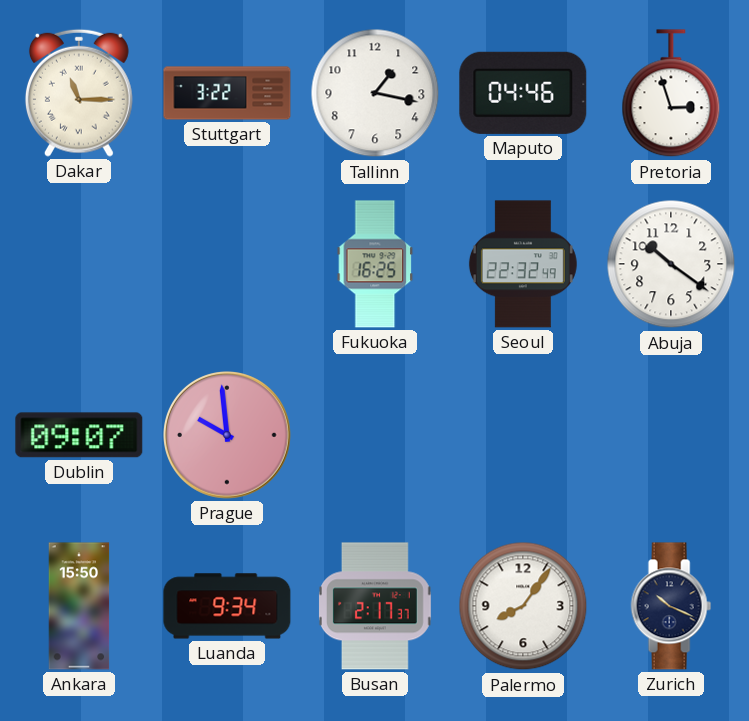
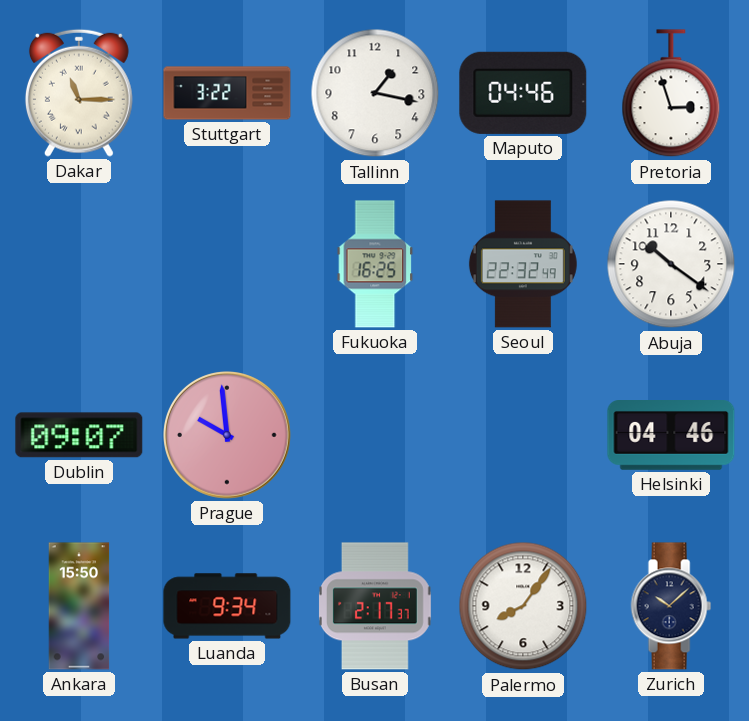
Helsinki: none -> 04:46 (671, 436)
Zurich: 10:19 -> 10:08 (671, 606)
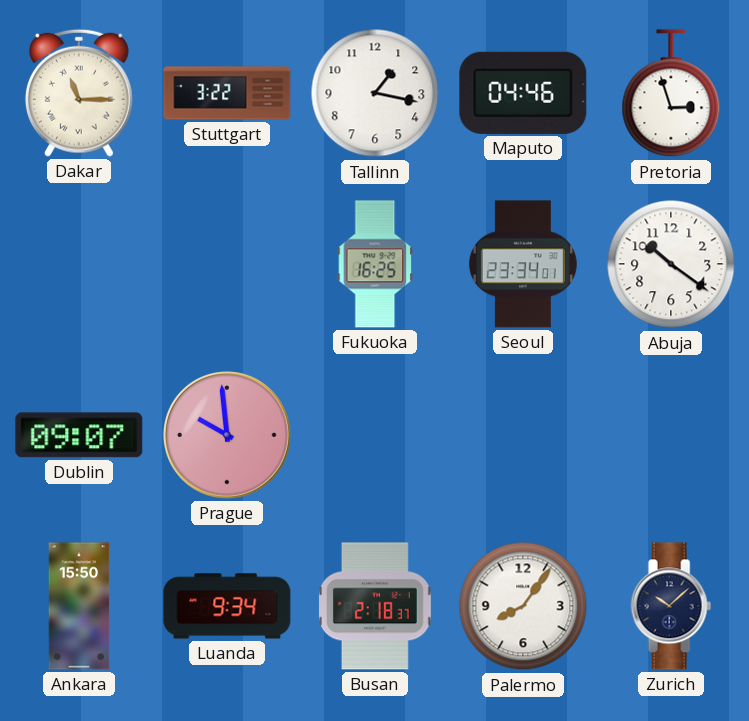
Seoul: 22:32 -> 23:34 (523, 264)
Helsinki: 04:46 -> none (671, 436)
Busan: 2:17 -> 2:18 (375, 606)
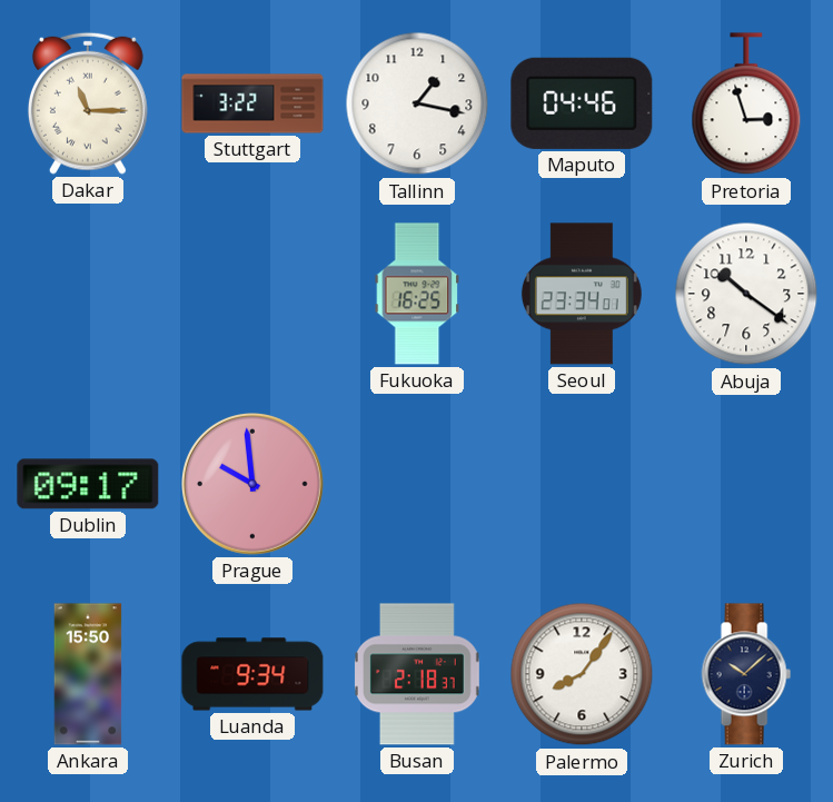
Dublin: 09:07 -> 09:17 (88, 484)
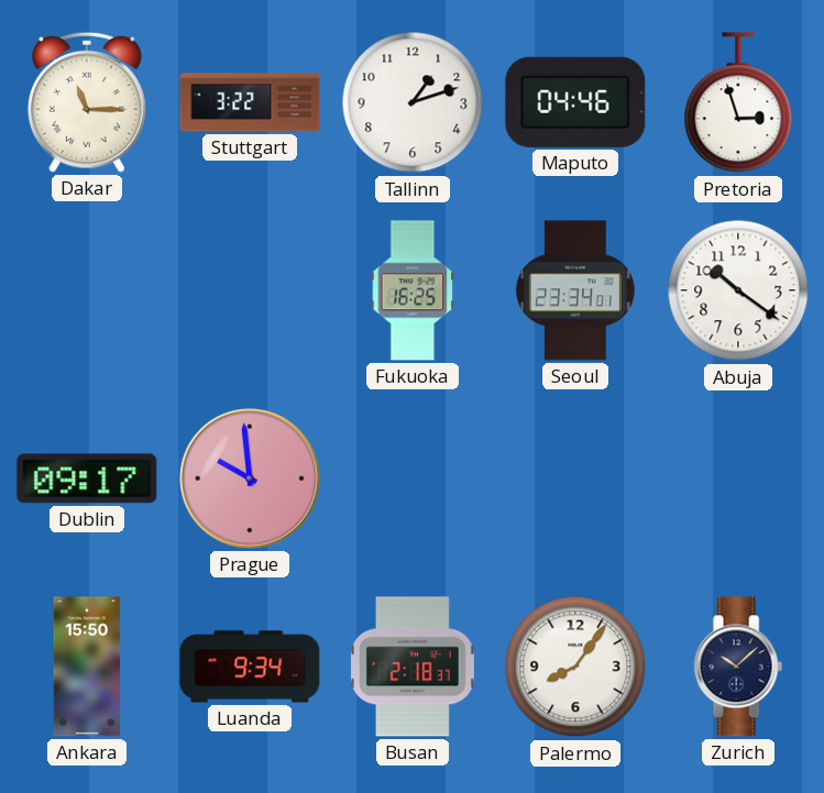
Tallinn: 1:17 -> 1:12 (413, 102)
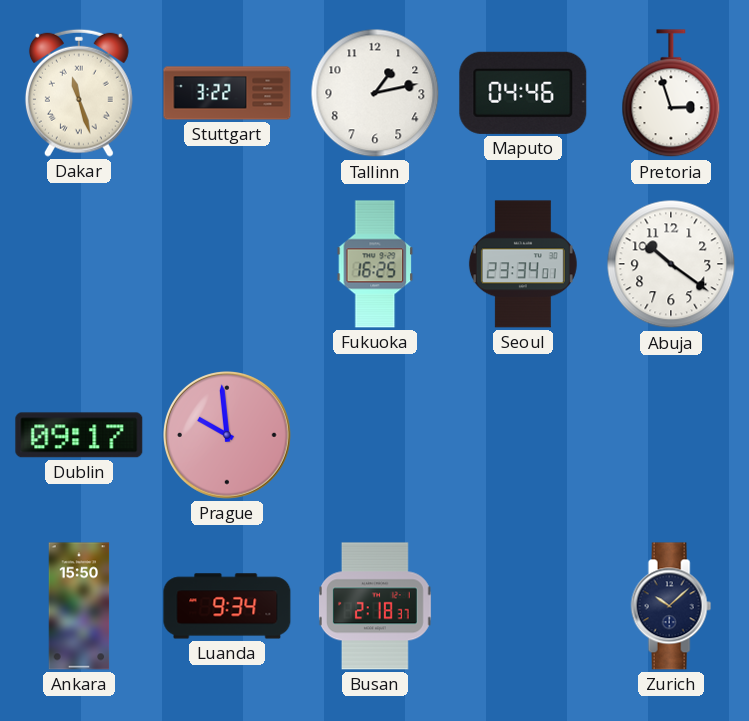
Dakar: 11:15 -> 11:27 (79, 93)
Tallinn: 1:12 -> 1:13 (375, 93)
Palermo: 8:06 -> none (575, 667)
